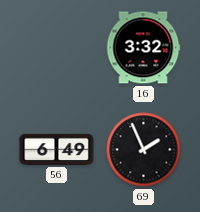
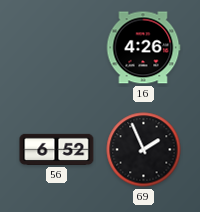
16: 3:32 -> 4:26 (143, 48)
56: 6:49 -> 6:52 (57, 149)
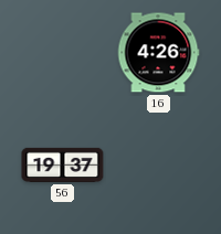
56: 6:52 -> 19:37 (63, 164)
69: 1:56 -> none (144, 150)
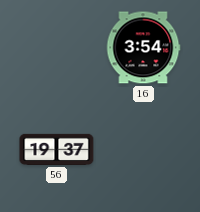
16: 4:26 -> 3:54 (143, 48)
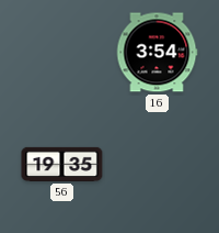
56: 19:37 -> 19:35 (62, 164)
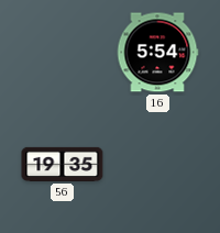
16: 3:54 -> 5:54 (157, 53)
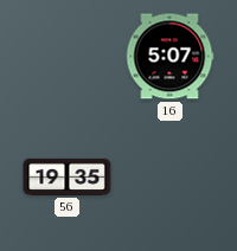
16: 5:54 -> 5:07 (169, 57)
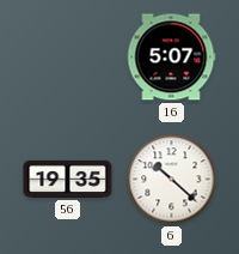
6: none -> 10:22 (172, 180)
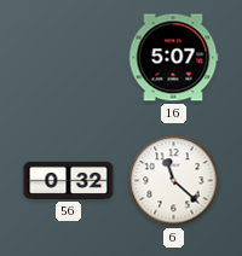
56: 19:35 -> 0:32 (69, 180)
6: 10:22 -> 11:22 (174, 181)
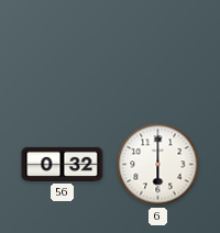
16: 5:07 -> none (173, 58)
6: 11:22 -> 6:00 (158, 165)
